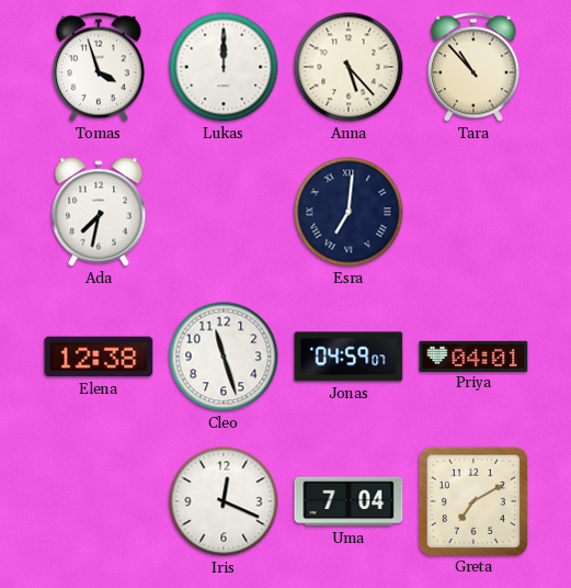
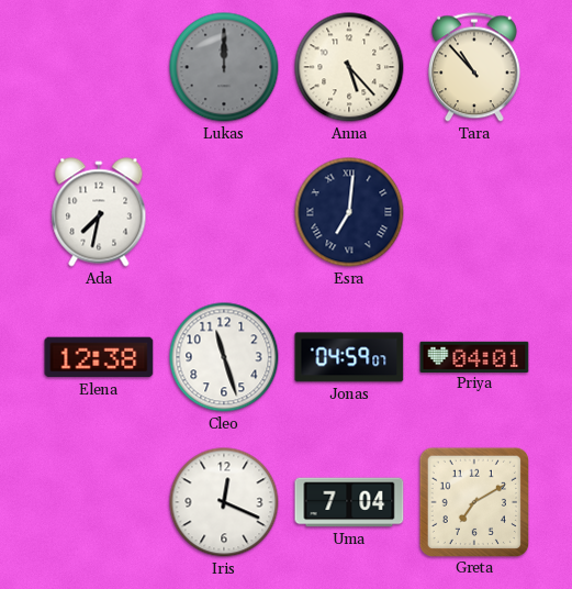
Tomas: 3:57 -> none (99, 67)
Lukas dial: white -> grey (224, 67)
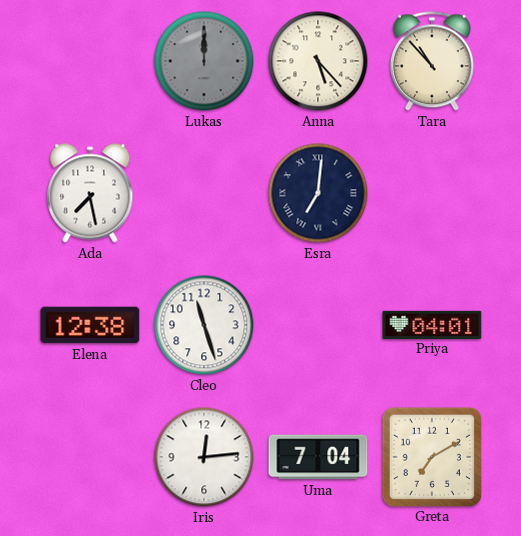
Ada: 7:32 -> 7:28 (90, 193)
Jonas: 04:59 -> none (349, 357)
Iris: 12:19 -> 12:14 (204, 457)
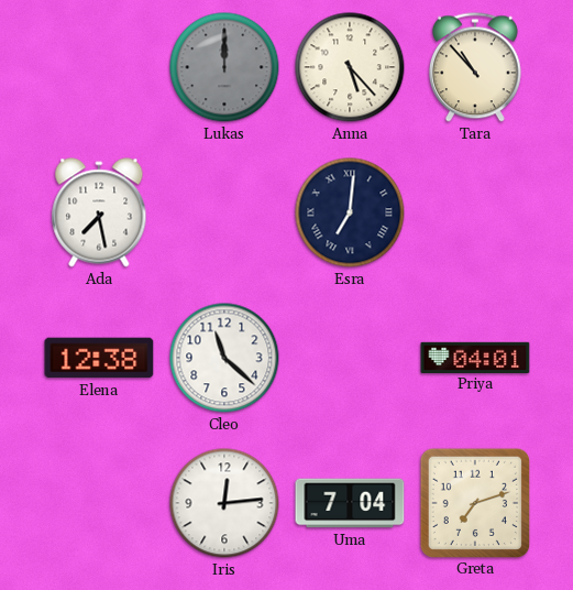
Cleo: 11:27 -> 11:22 (224, 358)
Greta: 7:10 -> 7:12 (474, 502)
